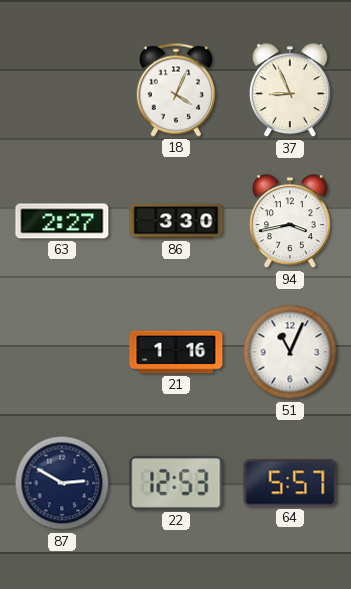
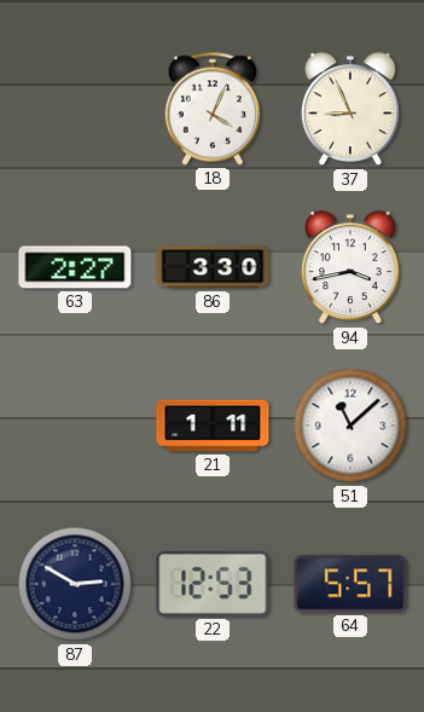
21: 1:16 -> 1:11 (213, 426)
51: 11:04 -> 11:08 (350, 426)
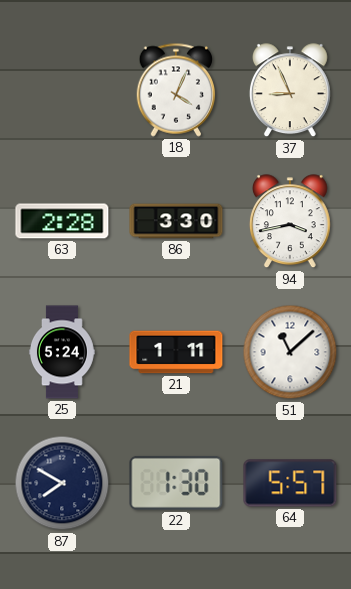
63: 2:27 -> 2:28 (62, 221)
25: none -> 5:24 (62, 352)
87: 2:50 -> 7:50 (62, 483)
22: 12:53 -> 1:30 (176, 483)
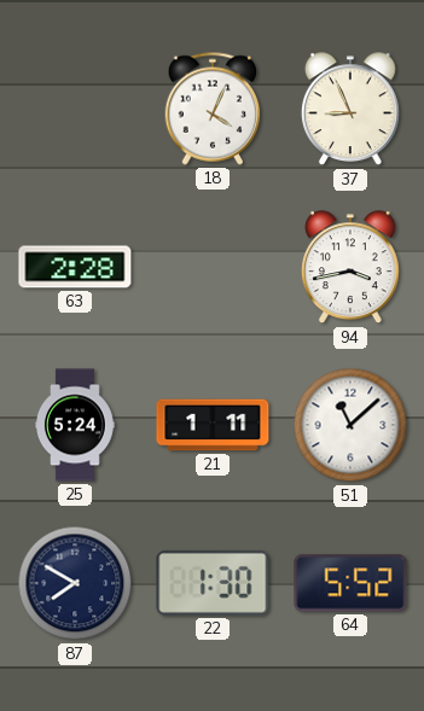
86: 3:30 -> none (176, 221)
64: 5:57 -> 5:52 (350, 583)
